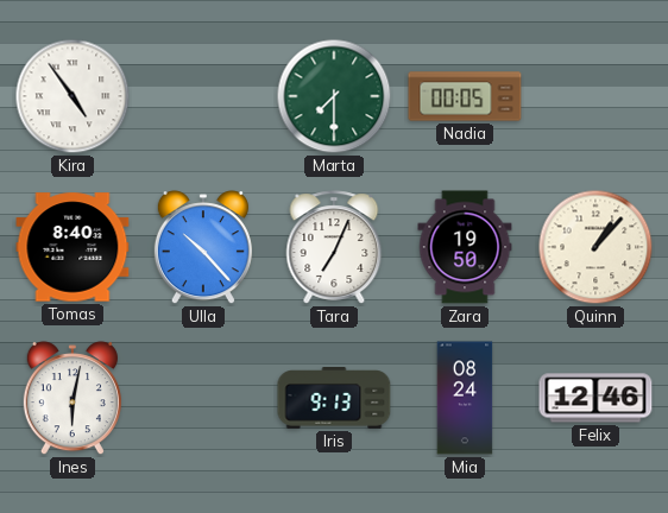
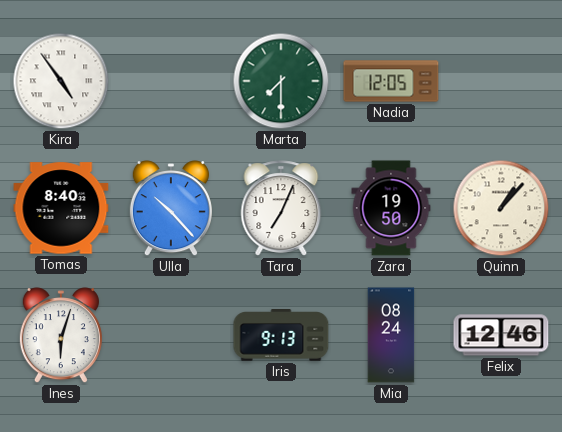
Nadia: 00:05 -> 12:05 (391, 81)
Ines: 6:02 -> 6:03 (61, 336)
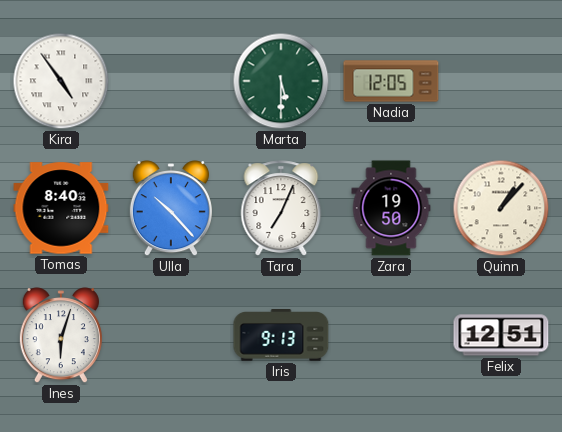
Marta: 7:30 -> 5:30 (281, 81)
Mia: 08:24 -> none (391, 335)
Felix: 12:46 -> 12:51 (501, 335)
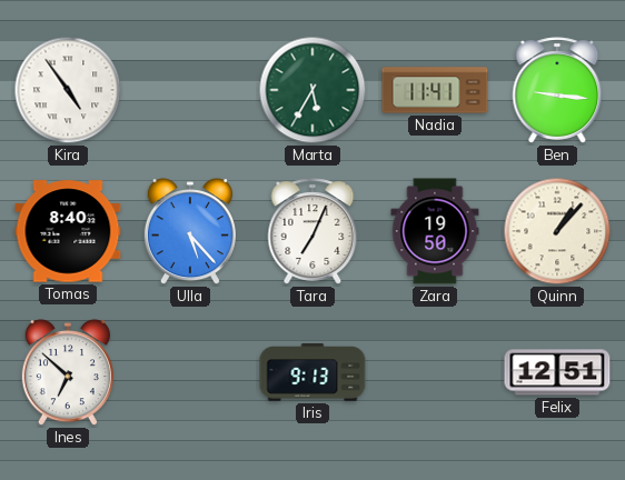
Marta: 5:30 -> 5:35 (312, 90)
Nadia: 12:05 -> 11:41 (435, 90)
Ben: none -> 9:16 (557, 90)
Ulla: 10:23 -> 5:23 (190, 232)
Ines: 6:03 -> 6:52 (68, 373)
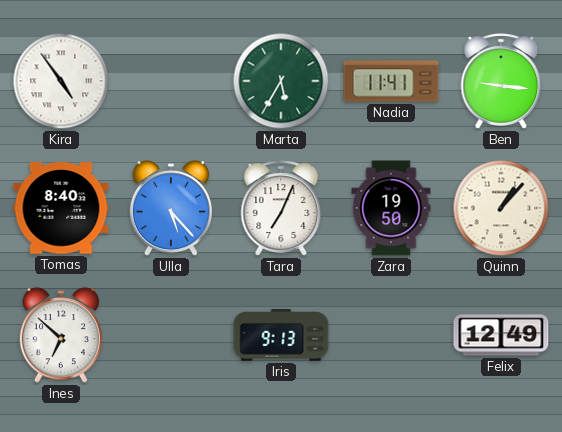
Felix: 12:51 -> 12:49 (501, 335)
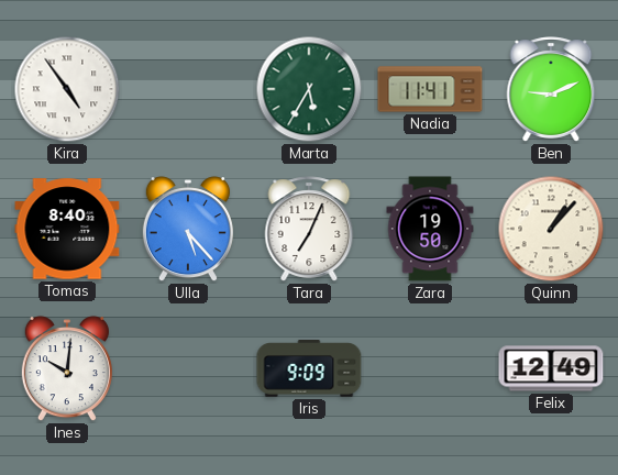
Ben: 9:16 -> 9:11 (551, 89)
Ines: 6:52 -> 10:01 (67, 369)
Iris: 9:13 -> 9:09 (309, 368)
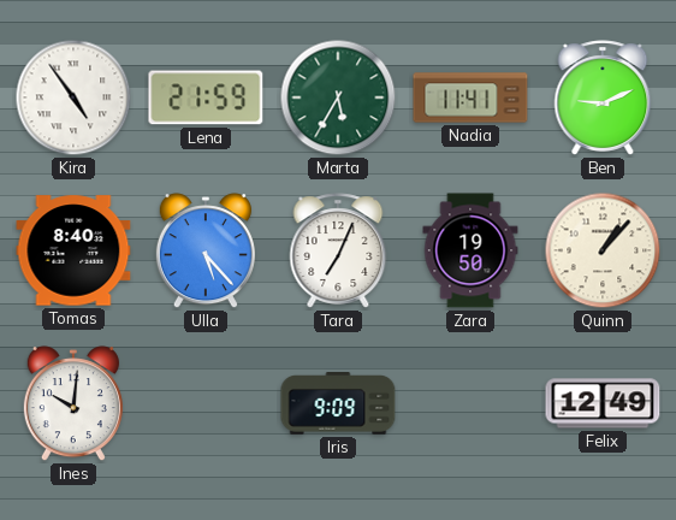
Lena: none -> 21:59 (206, 97)
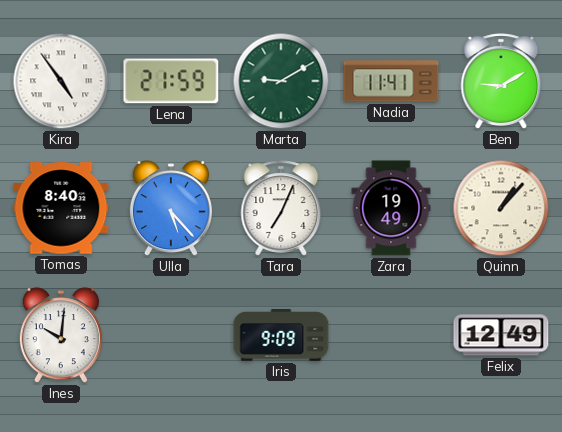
Marta: 5:35 -> 9:10 (281, 81)
Ben: 9:11 -> 9:10 (501, 81)
Zara: 19:50 -> 19:49 (391, 208)
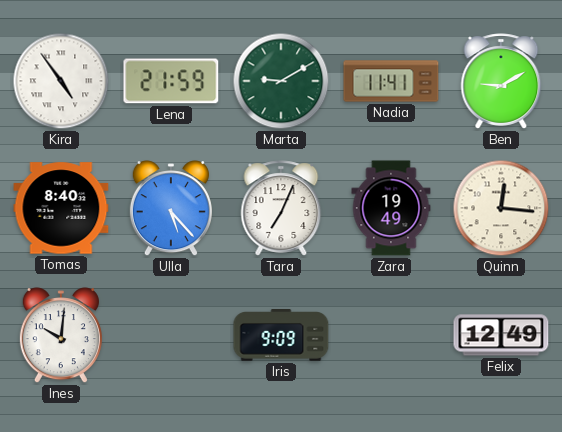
Quinn: 1:07 -> 12:16 (501, 208)
